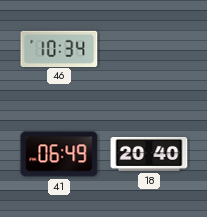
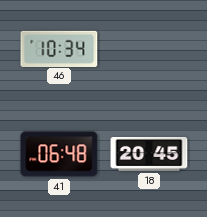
41: 06:49 -> 06:48 (59, 154)
18: 20:40 -> 20:45 (149, 154)
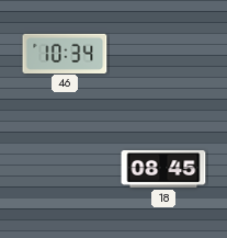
41: 06:48 -> none (59, 154)
18: 20:45 -> 08:45 (163, 169)
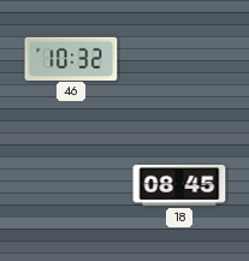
46: 10:34 -> 10:32 (71, 58)
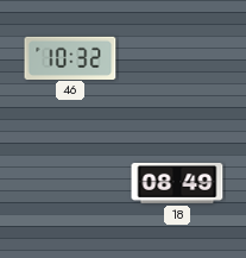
18: 08:45 -> 08:49 (177, 183)
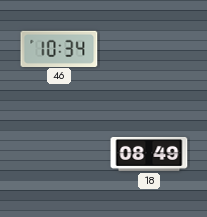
46: 10:32 -> 10:34 (59, 48)
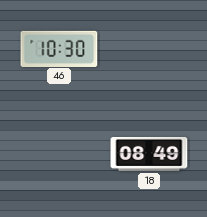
46: 10:34 -> 10:30 (59, 48)
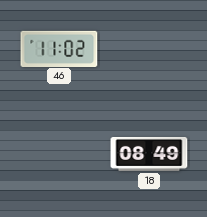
46: 10:30 -> 11:02 (59, 48)
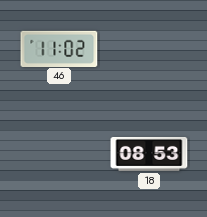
18: 08:49 -> 08:53 (149, 154)
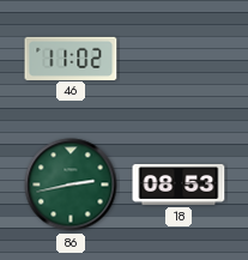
86: none -> 2:43 (71, 185)
